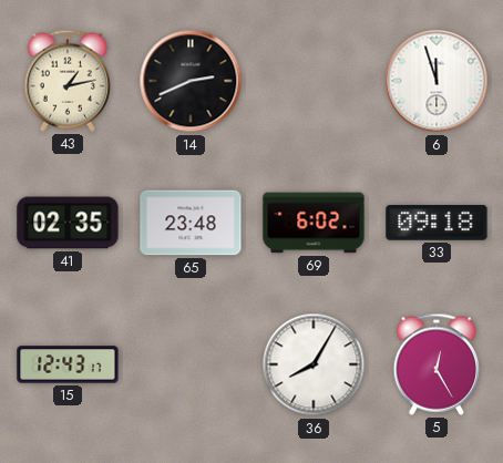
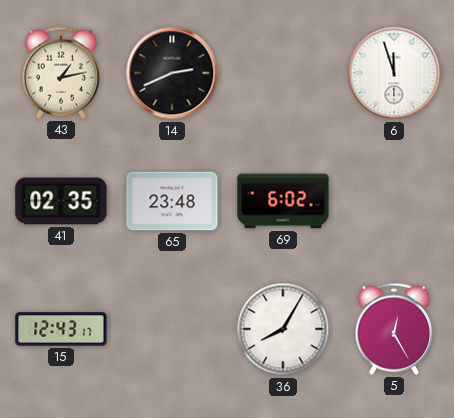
33: 09:18 -> none (437, 223)
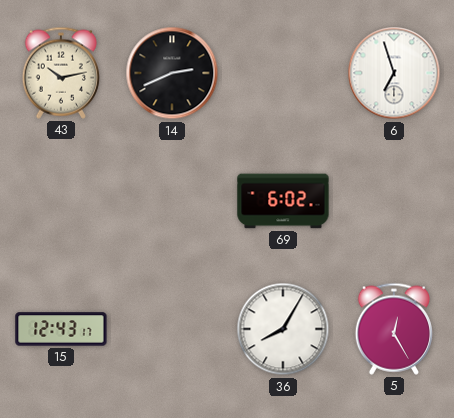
43: 1:13 -> 10:13 (60, 73)
6: 11:57 -> 6:57 (394, 73)
41: 02:35 -> none (61, 201)
65: 23:48 -> none (172, 201)
